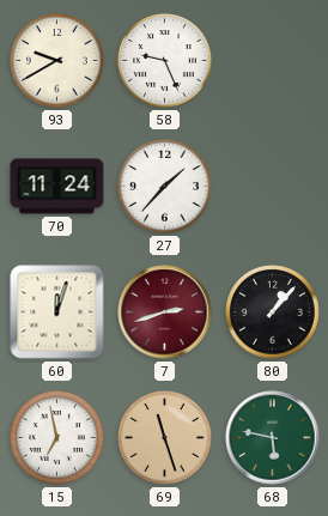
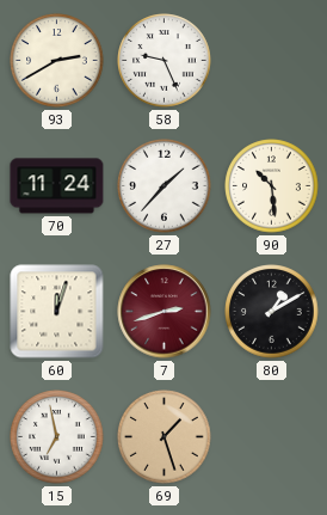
93: 9:40 -> 2:40 (57, 61)
90: none -> 10:29 (272, 186)
80: 1:07 -> 1:10 (272, 312)
69: 11:27 -> 1:27 (165, 437)
68: 5:47 -> none (273, 438)
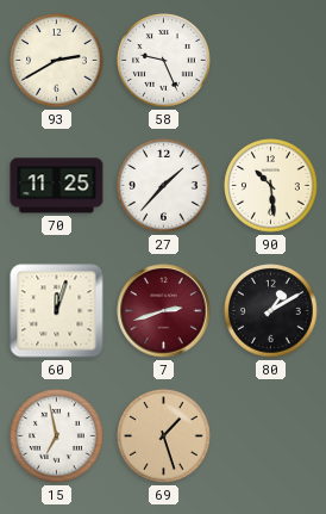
70: 11:24 -> 11:25 (57, 186)
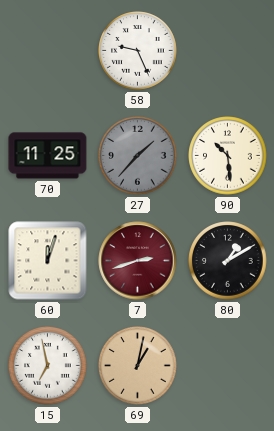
93: 2:40 -> none (57, 61)
27 dial: white -> grey (138, 156)
69: 1:27 -> 1:02 (138, 366)
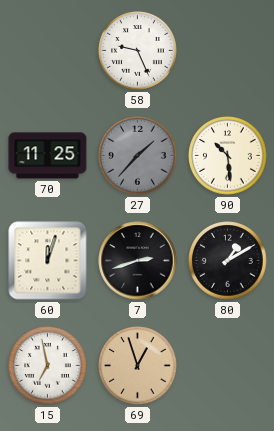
7 dial: burgundy -> black (138, 261)
69: 1:02 -> 12:57 (138, 366)
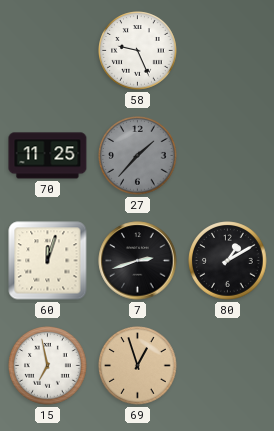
90: 10:29 -> none (228, 156)
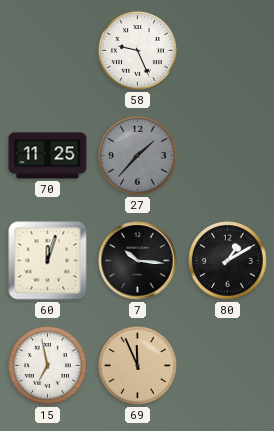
7: 2:42 -> 10:16 (138, 261)
69: 12:57 -> 11:56 (138, 366)
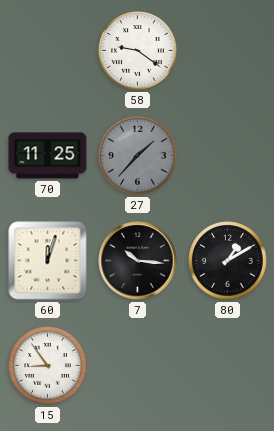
58: 9:26 -> 9:21 (138, 51)
15: 6:58 -> 8:54 (48, 366)
69: 11:56 -> none (138, 366)
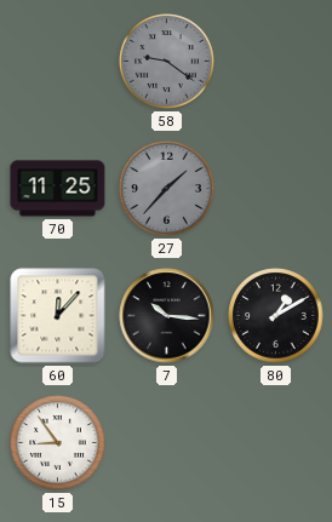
58 dial: white -> grey (167, 62)
60: 12:03 -> 12:07 (58, 316)
